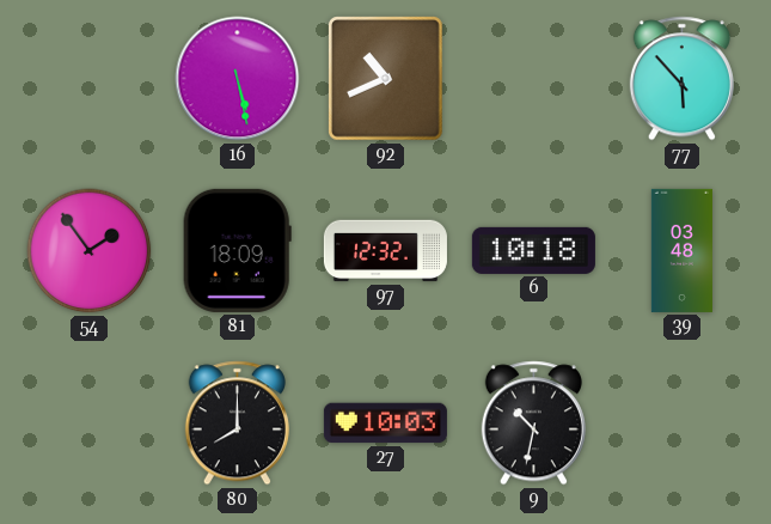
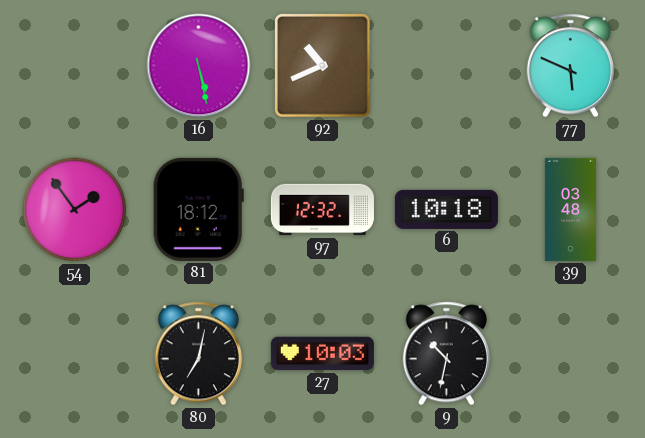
77: 5:53 -> 5:49 (570, 66)
81: 18:09 -> 18:12 (198, 209)
80: 8:00 -> 7:02 (198, 354)
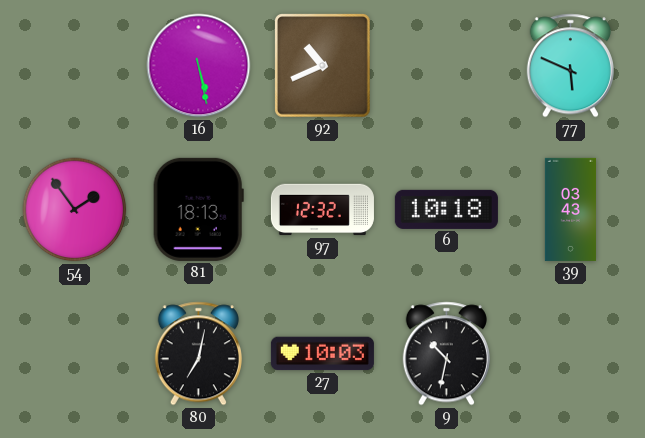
81: 18:12 -> 18:13 (198, 209)
39: 03:48 -> 03:43 (570, 209)
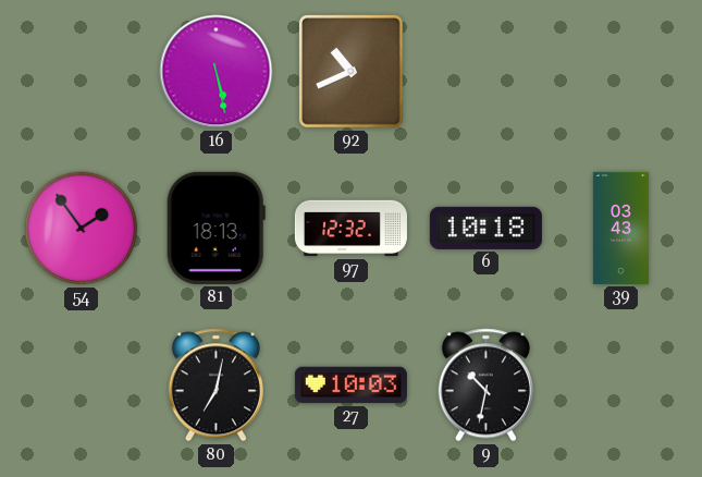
77: 5:49 -> none (570, 66)
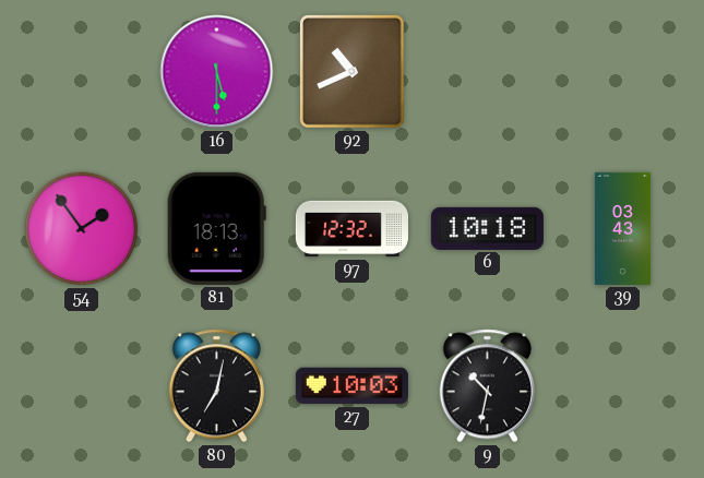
16: 5:28 -> 5:30 (217, 72)
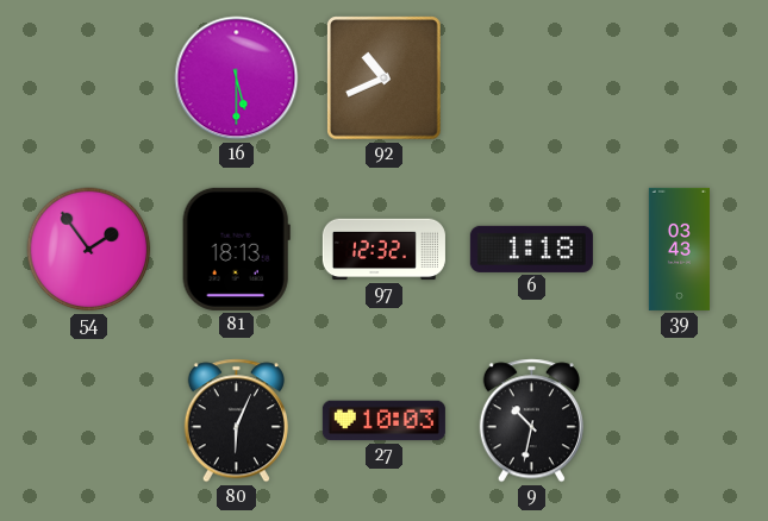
6: 10:18 -> 1:18 (531, 249)
80: 7:02 -> 6:04 (236, 421)
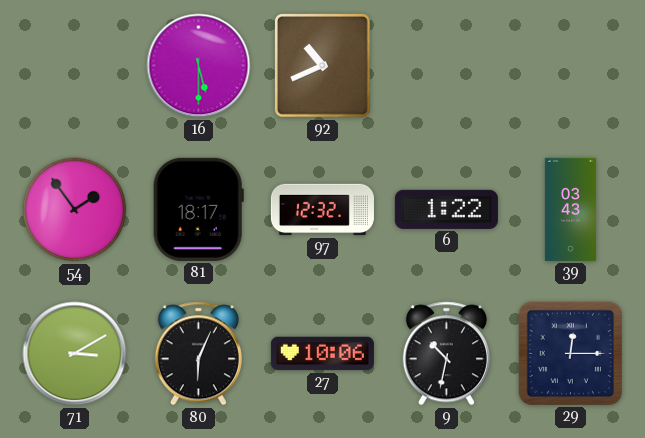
81: 18:13 -> 18:17 (198, 209)
6: 1:18 -> 1:22 (446, 209)
71: none -> 3:10 (75, 354)
27: 10:03 -> 10:06 (322, 354)
29: none -> 12:15 (570, 353)
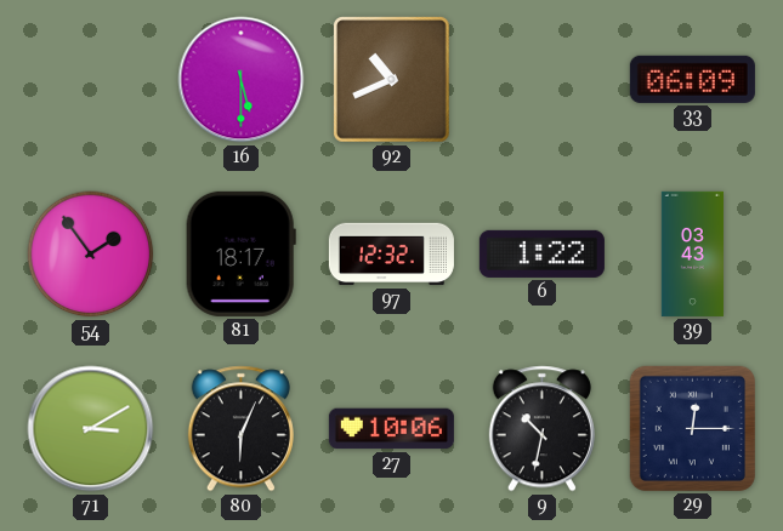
33: none -> 06:09 (692, 79)
